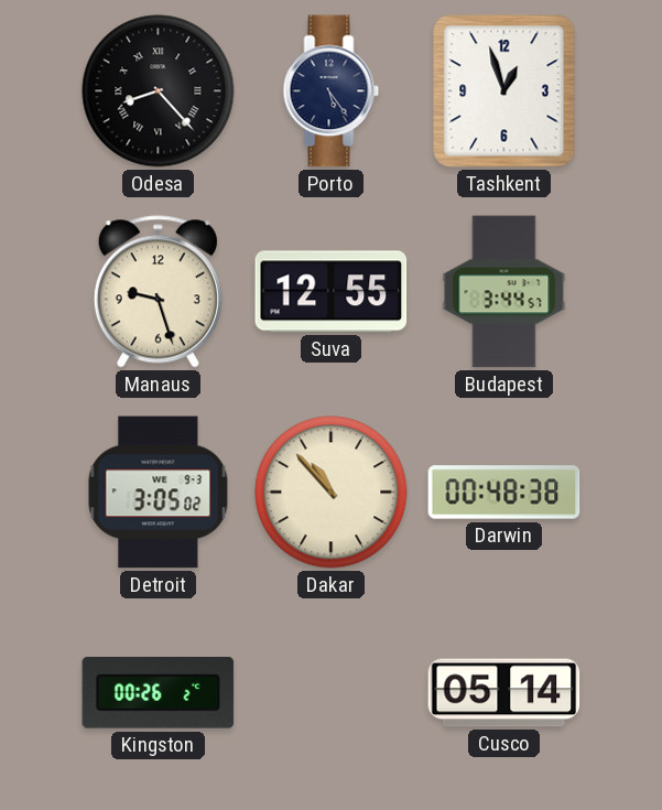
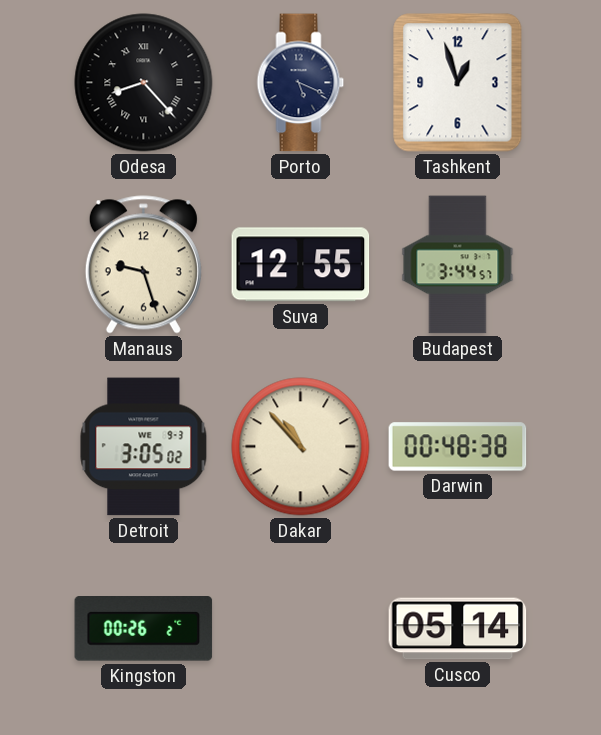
Porto: 5:24 -> 5:19 (301, 83)
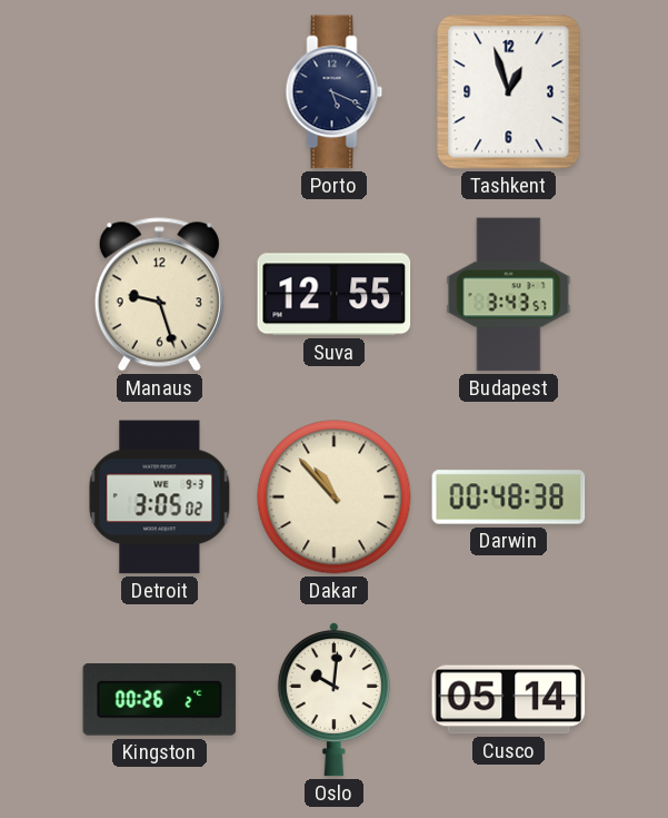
Odesa: 8:23 -> none (144, 83)
Budapest: 3:44 -> 3:43 (509, 295)
Oslo: none -> 10:01 (333, 699)
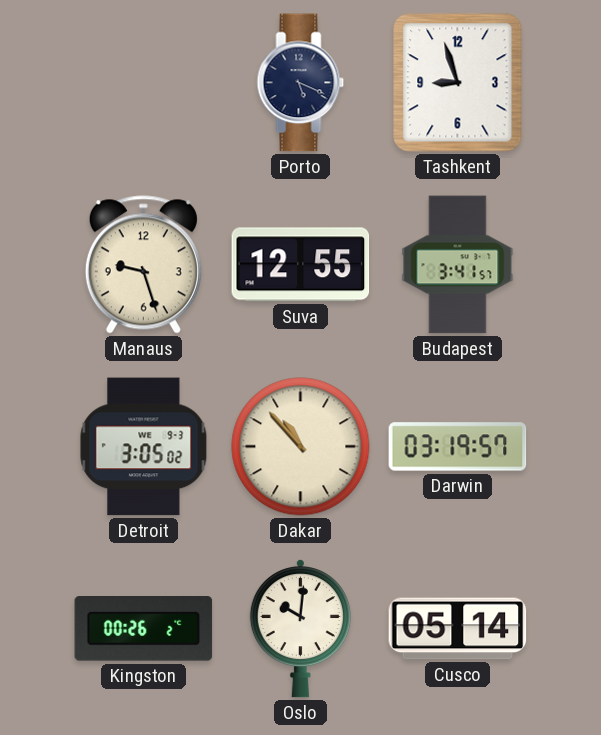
Tashkent: 12:57 -> 8:57 (458, 83)
Budapest: 3:43 -> 3:41 (458, 265)
Darwin: 00:48 -> 03:19 (458, 447)
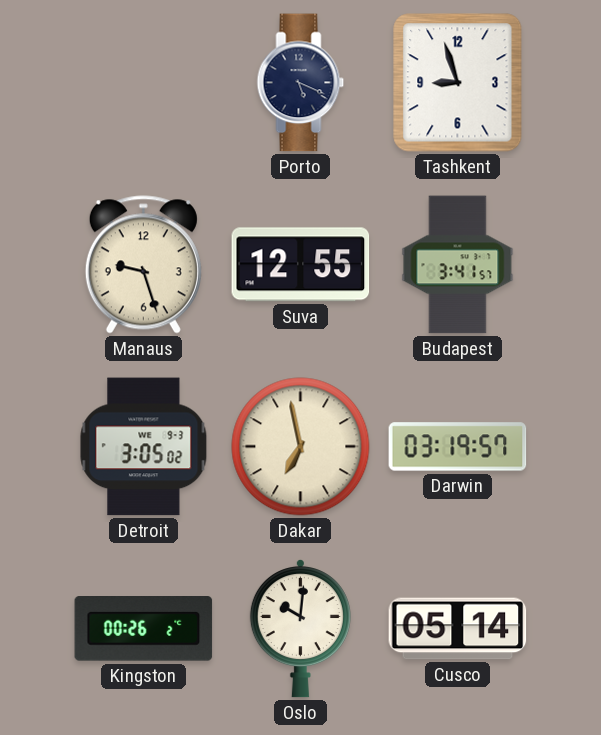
Dakar: 10:53 -> 6:58 (301, 447)
